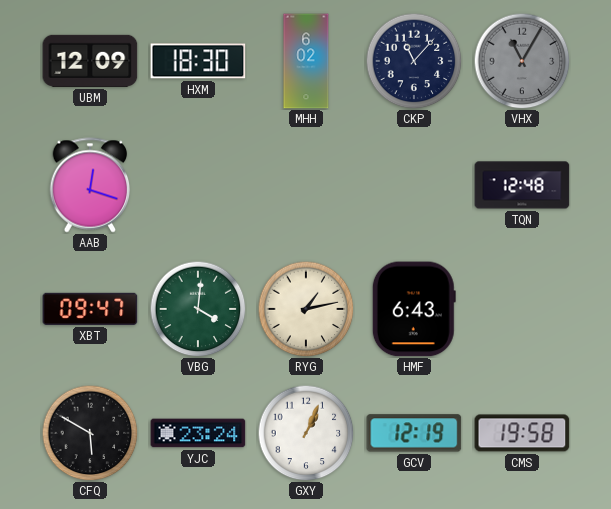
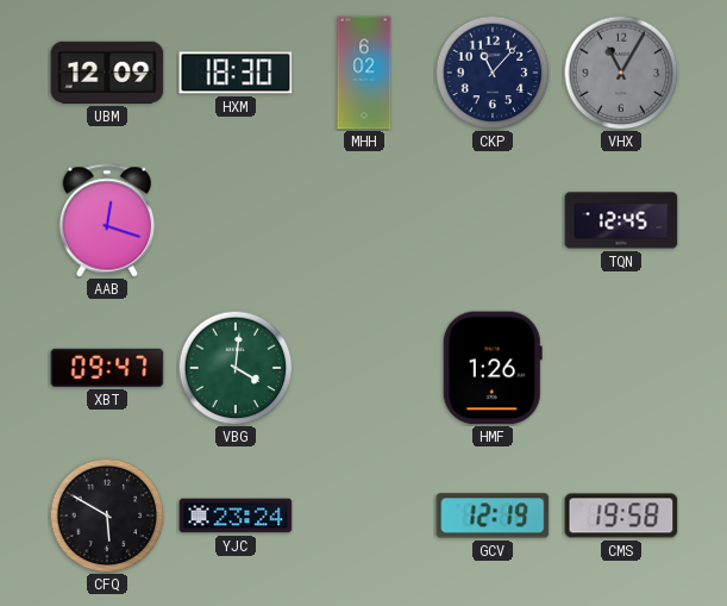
TQN: 12:48 -> 12:45 (621, 220)
RYG: 1:13 -> none (306, 309)
HMF: 6:43 -> 1:26 (493, 368)
GXY: 1:04 -> none (306, 433)
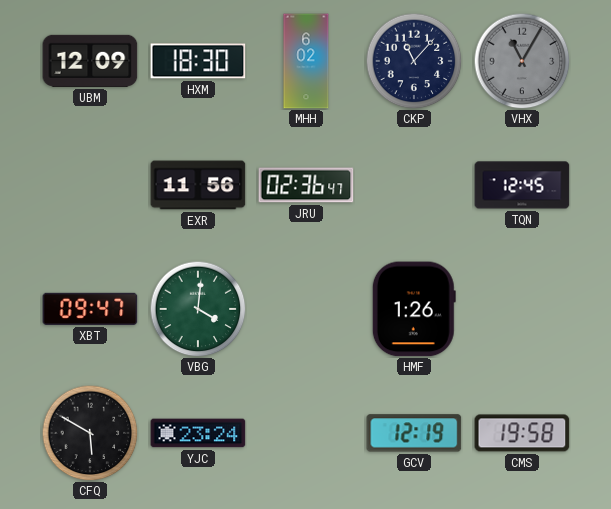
AAB: 12:18 -> none (107, 220)
EXR: none -> 11:56 (198, 185)
JRU: none -> 02:36 (306, 185)
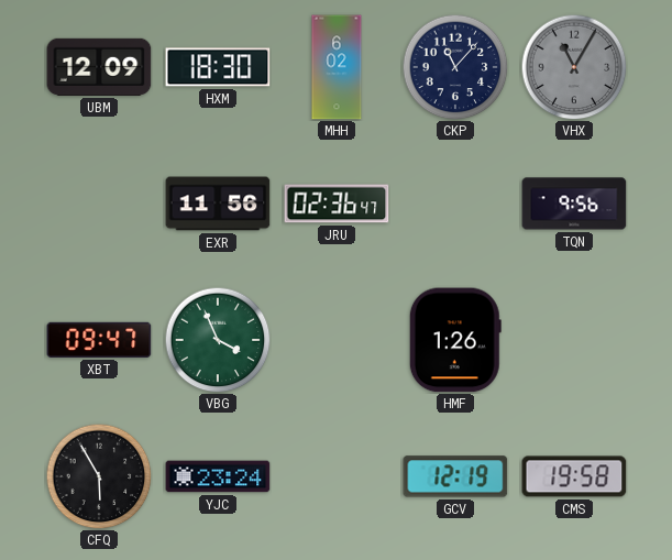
TQN: 12:45 -> 9:56 (574, 204)
VBG: 4:01 -> 3:56 (218, 340)
CFQ: 5:50 -> 5:55 (99, 476)
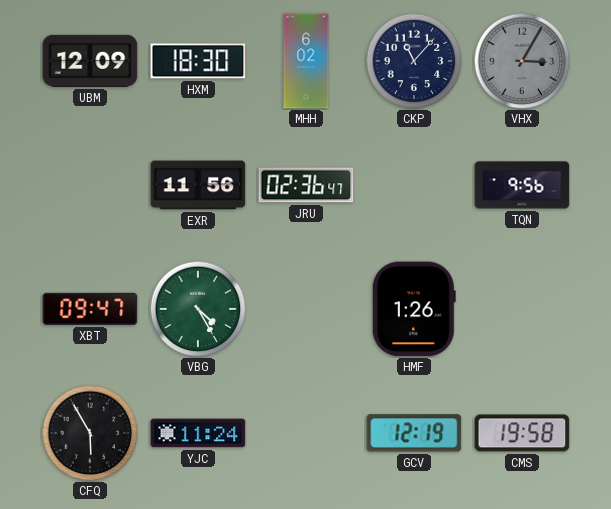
VHX: 11:05 -> 3:05 (522, 61)
VBG: 3:56 -> 4:25 (198, 309)
YJC: 23:24 -> 11:24 (198, 433)
